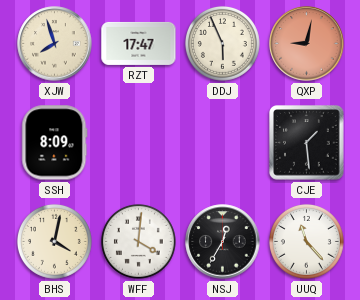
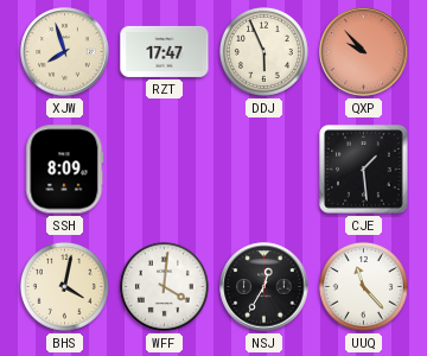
QXP: 9:02 -> 9:53 (364, 52)
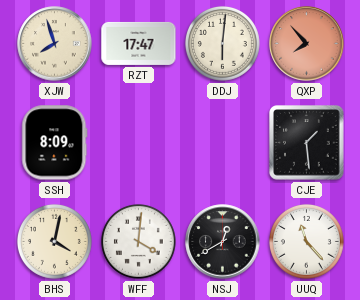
DDJ: 5:56 -> 6:01 (222, 43)
QXP: 9:53 -> 7:53 (307, 44)
NSJ: 12:35 -> 12:40 (223, 242)
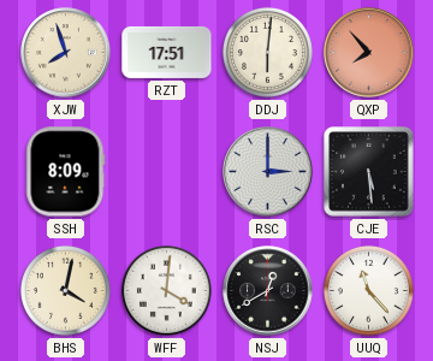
RZT: 17:47 -> 17:51 (167, 52)
RSC: none -> 3:00 (268, 172)
CJE: 1:29 -> 5:29 (369, 172)
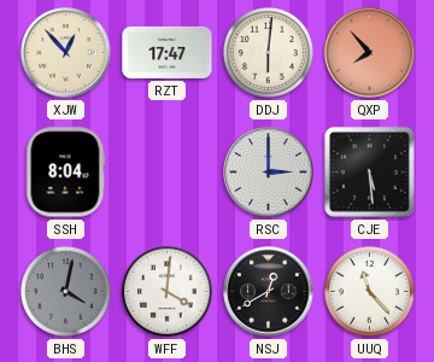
XJW: 7:57 -> 12:53 (66, 53)
RZT: 17:51 -> 17:47 (168, 52)
SSH: 8:09 -> 8:04 (66, 173)
BHS dial: cream -> grey (65, 291)
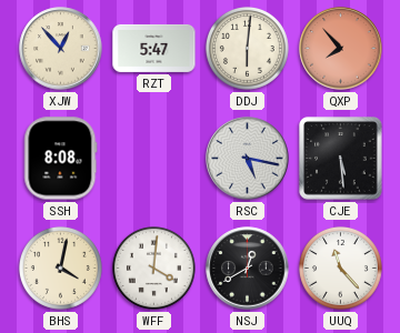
RZT: 17:47 -> 5:47 (154, 48)
SSH: 8:04 -> 8:08 (61, 159)
RSC: 3:00 -> 5:17 (248, 159)
BHS dial: grey -> cream (60, 268)
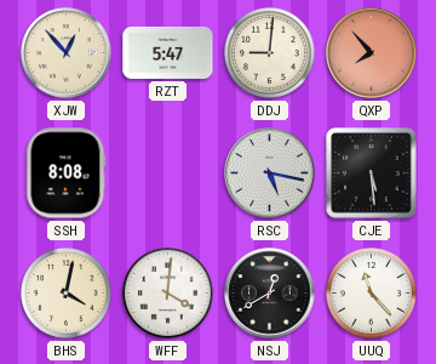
DDJ: 6:01 -> 9:01 (269, 52)
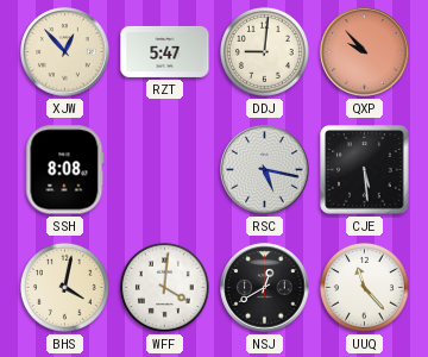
QXP: 7:53 -> 9:53 (365, 52)
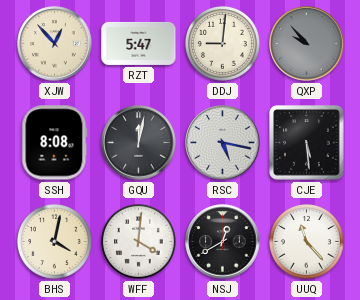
QXP dial: salmon -> grey (307, 44)
GQU: none -> 12:02 (139, 143)
